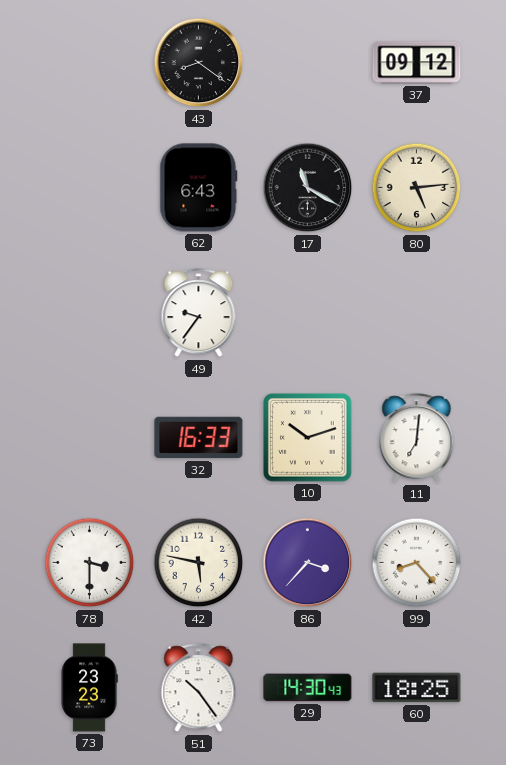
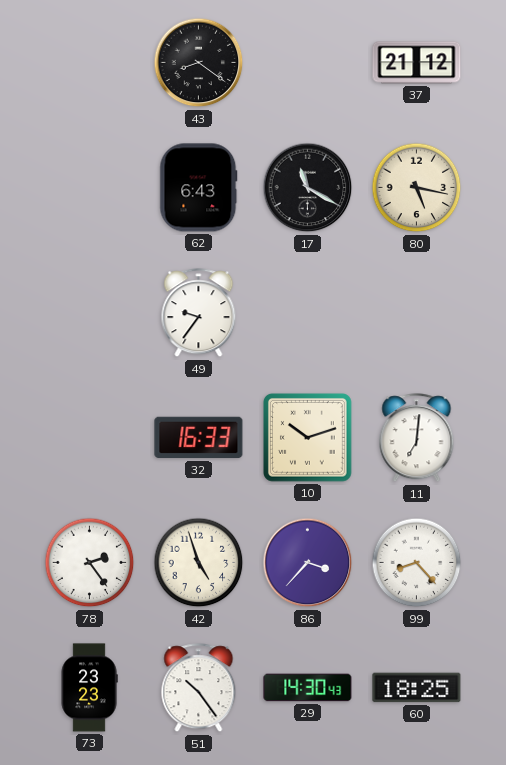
37: 09:12 -> 21:12 (417, 63)
80: 5:14 -> 5:17 (417, 188)
78: 3:30 -> 2:24 (90, 563)
42: 5:47 -> 4:57 (199, 563)
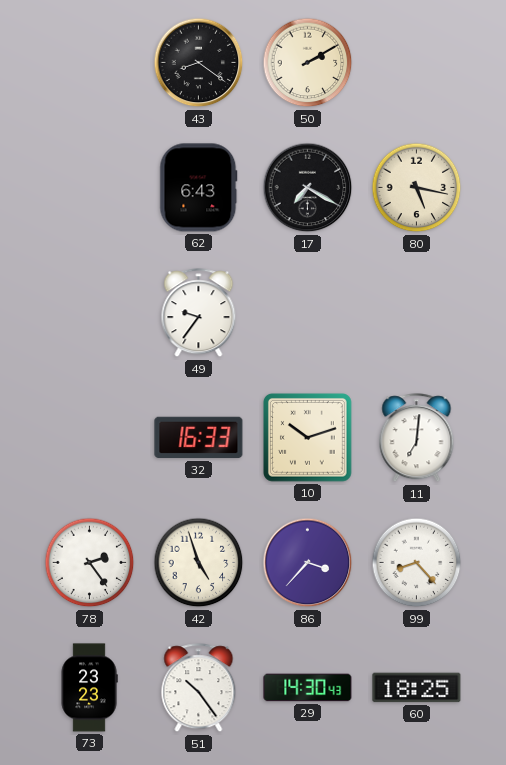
50: none -> 2:10 (308, 63)
37: 21:12 -> none (417, 63)
17: 11:20 -> 7:20 (308, 188)
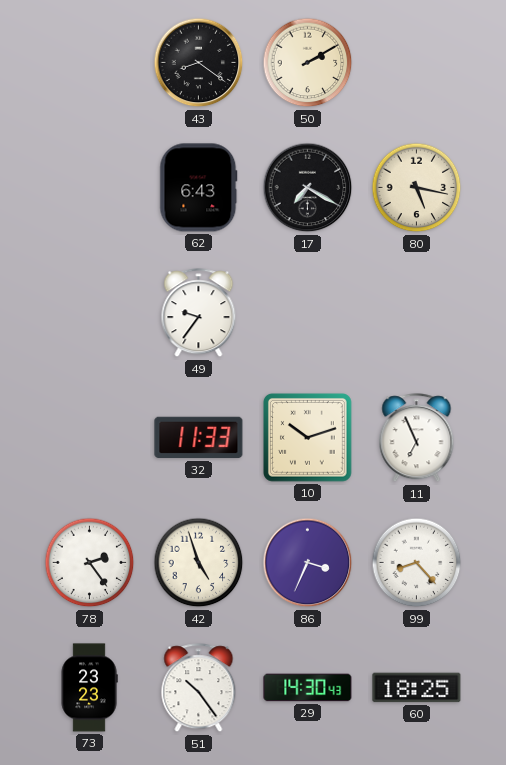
32: 16:33 -> 11:33 (199, 438)
11: 7:01 -> 6:56 (417, 438)
86: 3:37 -> 3:34 (308, 563)
